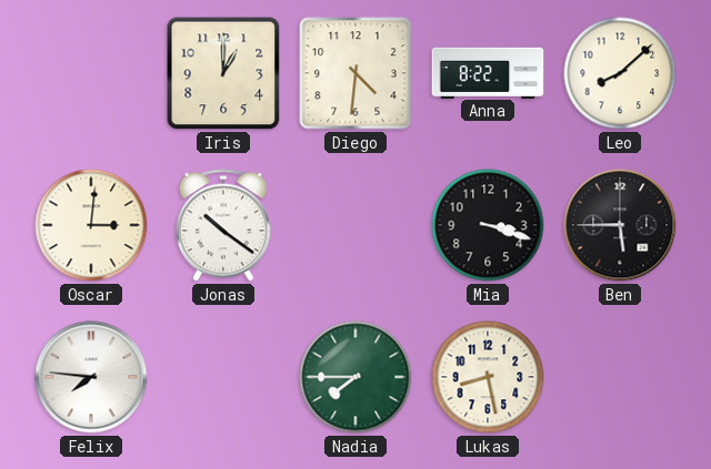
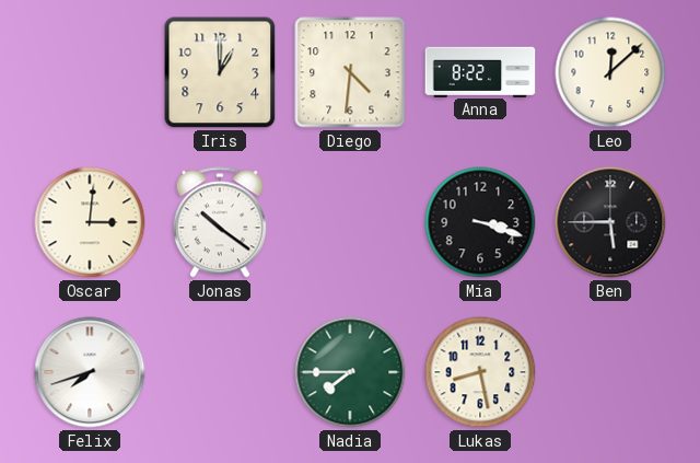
Leo: 8:08 -> 12:08 (610, 72)
Felix: 7:46 -> 7:42 (90, 372)
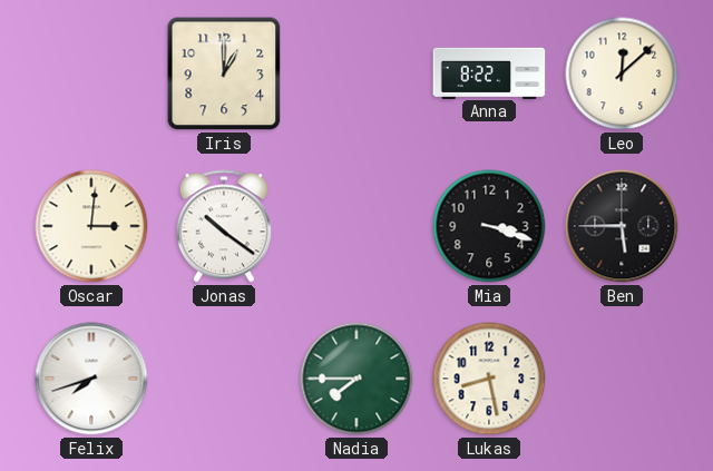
Diego: 4:31 -> none (350, 72)
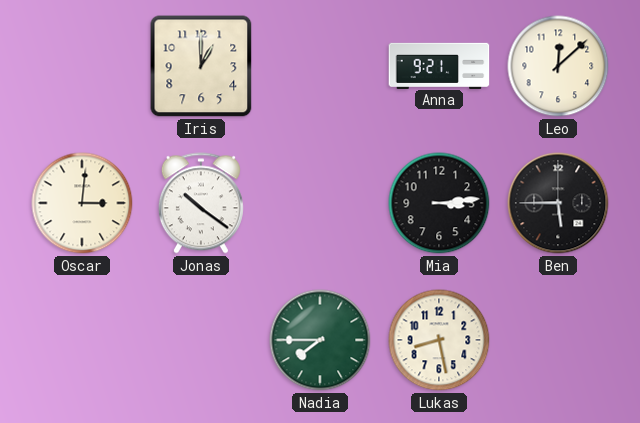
Anna: 8:22 -> 9:21 (439, 65)
Mia: 3:18 -> 3:14 (439, 203)
Felix: 7:42 -> none (91, 379)
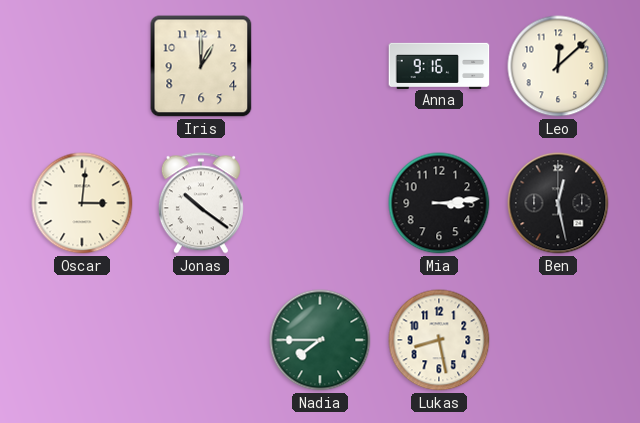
Anna: 9:21 -> 9:16 (439, 65)
Ben: 5:45 -> 12:28 (558, 203)
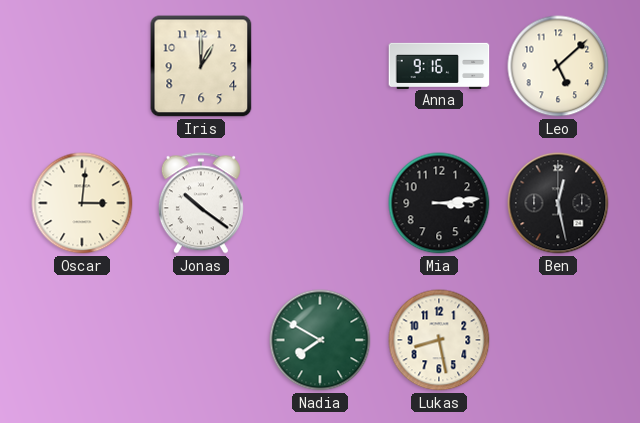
Leo: 12:08 -> 5:08 (558, 66)
Nadia: 7:45 -> 7:50 (320, 340)
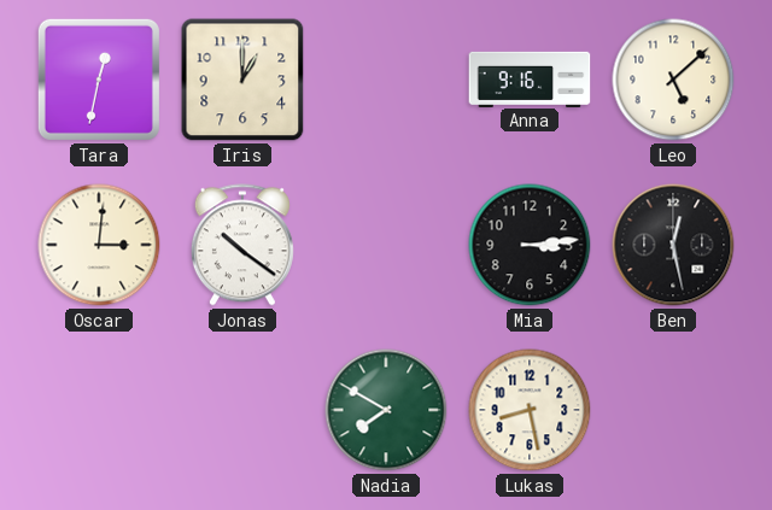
Tara: none -> 12:32 (99, 80)
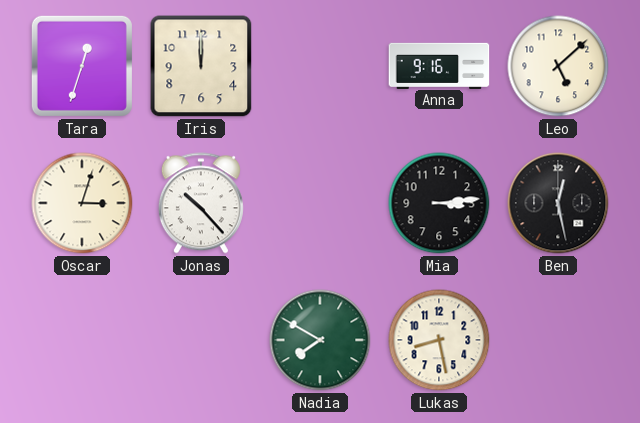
Tara: 12:32 -> 12:33 (82, 66)
Iris: 1:00 -> 12:00 (201, 66)
Oscar: 3:01 -> 3:03 (82, 203)
Jonas: 10:21 -> 10:23 (201, 203)
